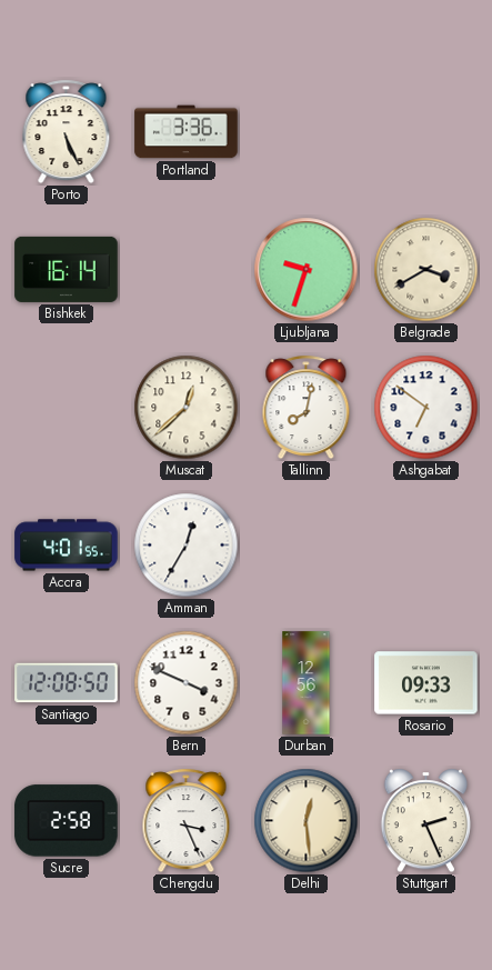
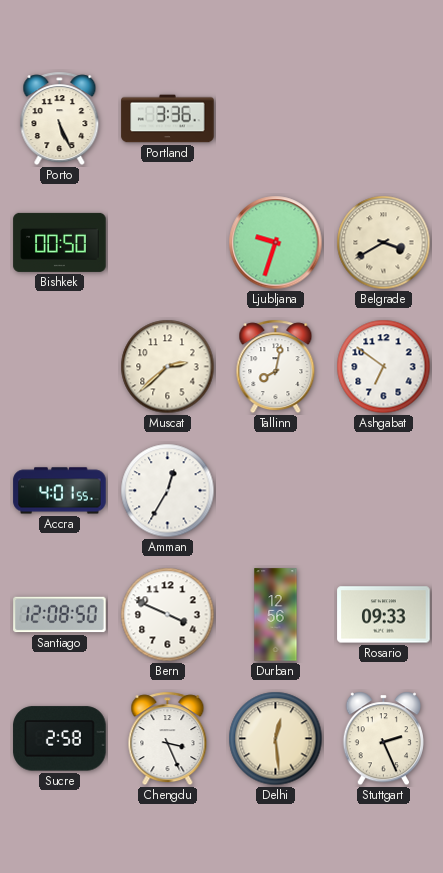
Bishkek: 16:14 -> 00:50 (60, 242)
Muscat: 12:38 -> 2:38 (168, 367)
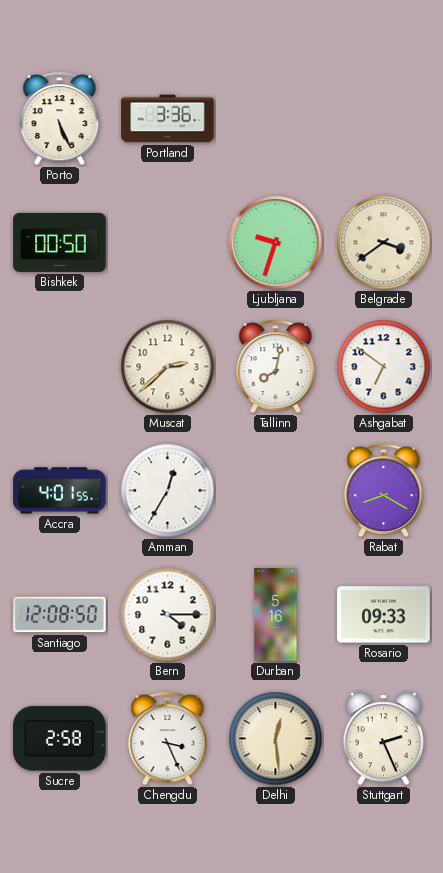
Belgrade: 3:40 -> 3:39 (384, 243)
Rabat: none -> 8:20 (384, 491)
Bern: 3:49 -> 4:15 (168, 615)
Durban: 12:56 -> 5:16 (276, 615)
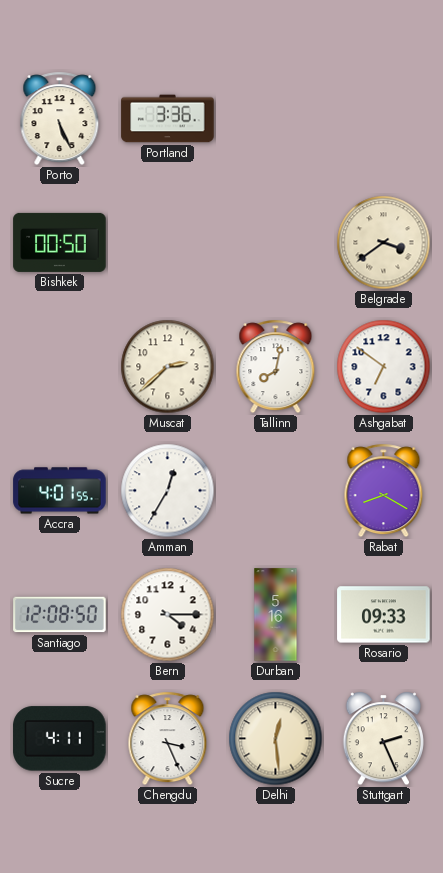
Ljubljana: 9:33 -> none (276, 243)
Sucre: 2:58 -> 4:11 (60, 739)
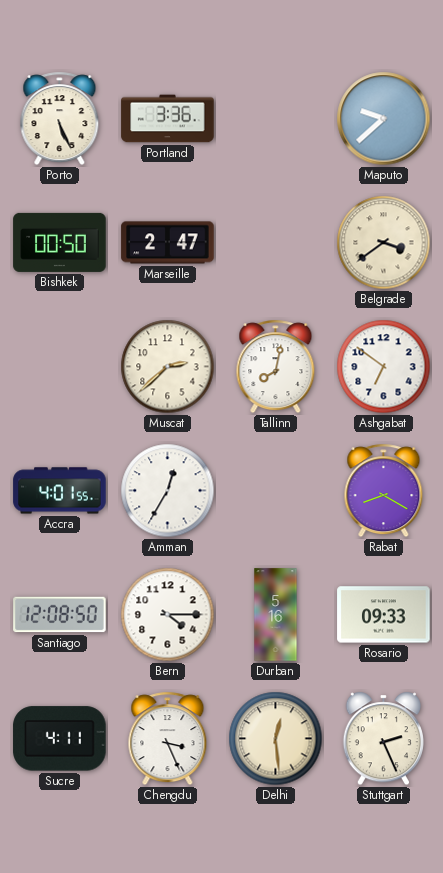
Maputo: none -> 9:38 (384, 119)
Marseille: none -> 2:47 (168, 243)
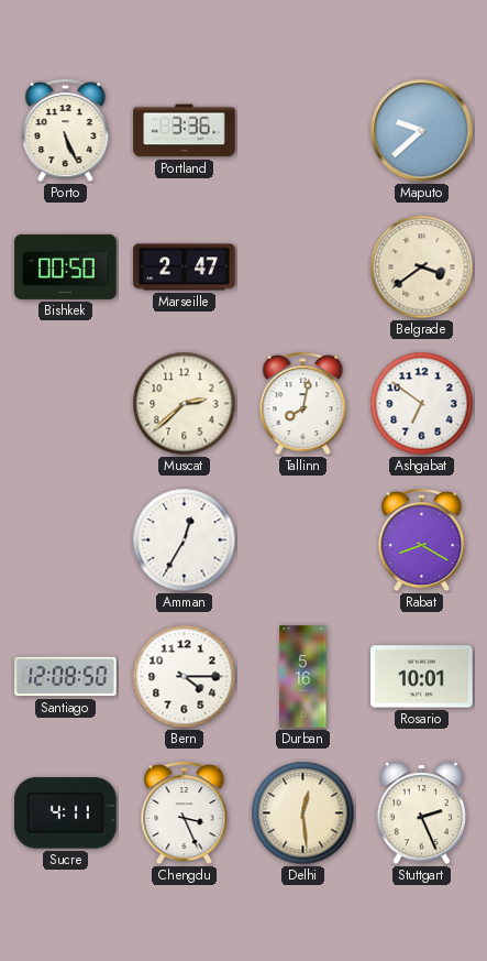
Accra: 4:01 -> none (60, 491)
Rosario: 09:33 -> 10:01 (422, 677)
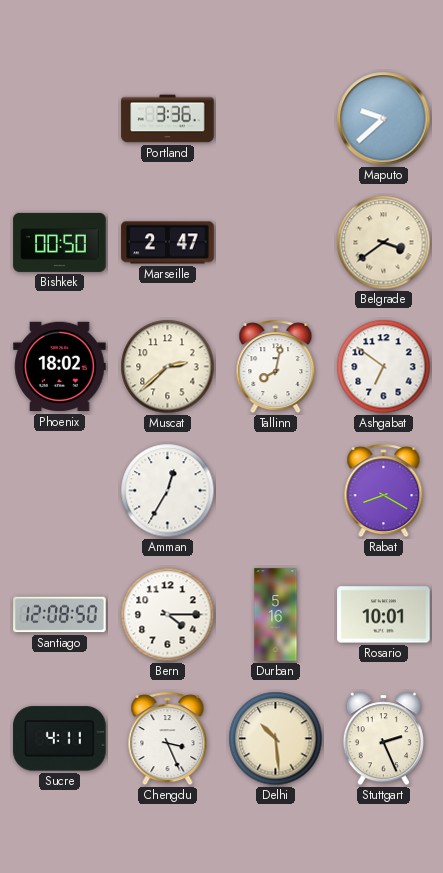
Porto: 5:26 -> none (66, 131)
Phoenix: none -> 18:02 (60, 367)
Delhi: 12:29 -> 10:29 (276, 739)
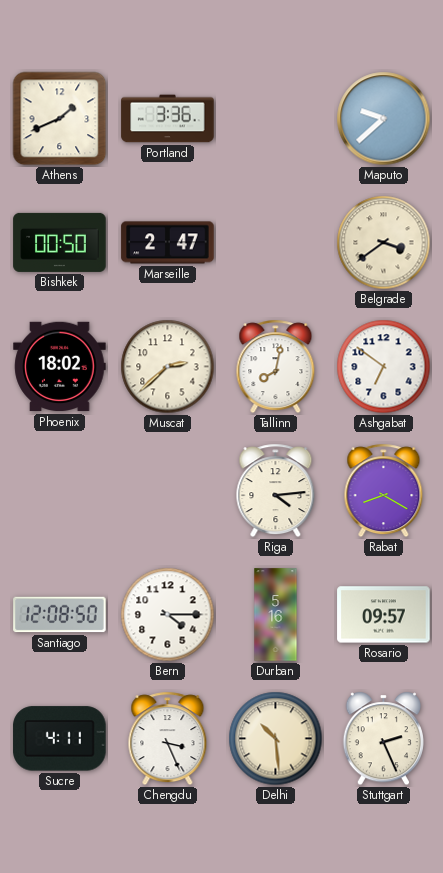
Athens: none -> 1:41 (60, 119)
Amman: 12:35 -> none (168, 491)
Riga: none -> 4:14 (276, 491)
Rosario: 10:01 -> 09:57 (384, 615)
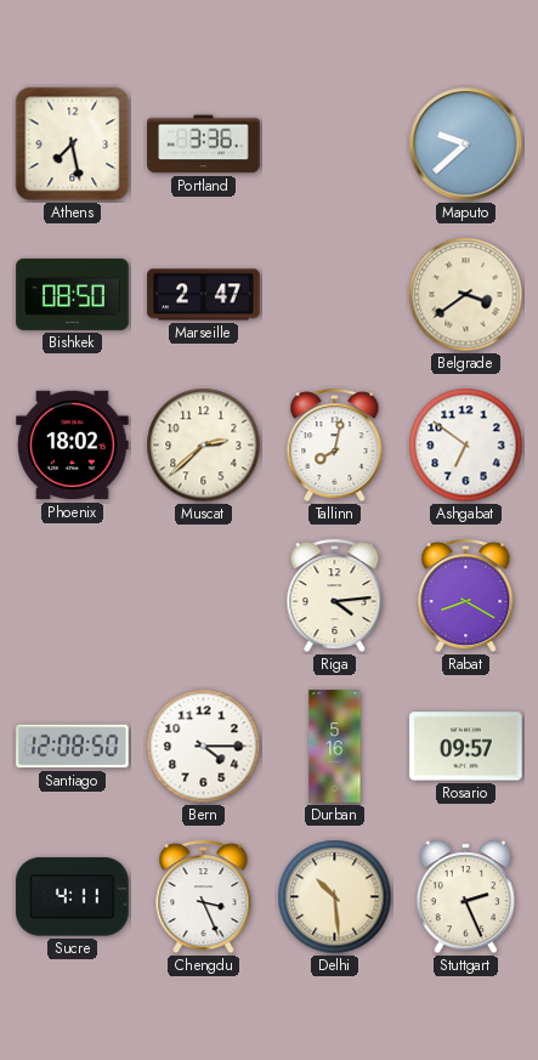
Athens: 1:41 -> 7:28 (73, 144)
Bishkek: 00:50 -> 08:50 (73, 294)
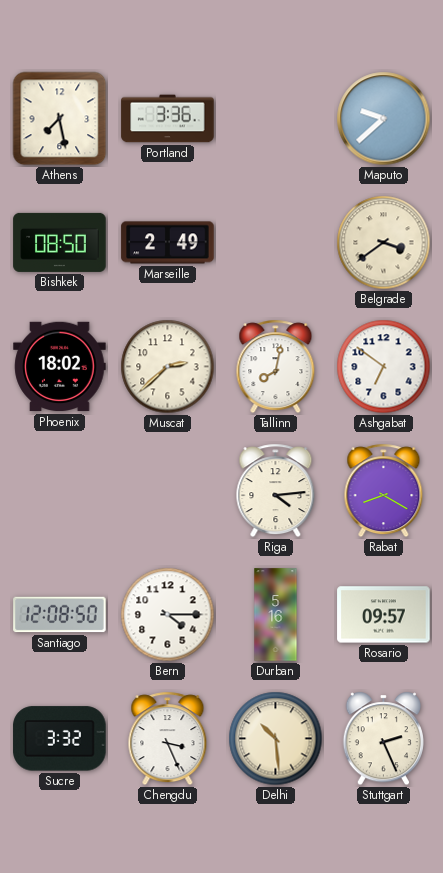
Marseille: 2:47 -> 2:49 (168, 243)
Sucre: 4:11 -> 3:32 (60, 739)
